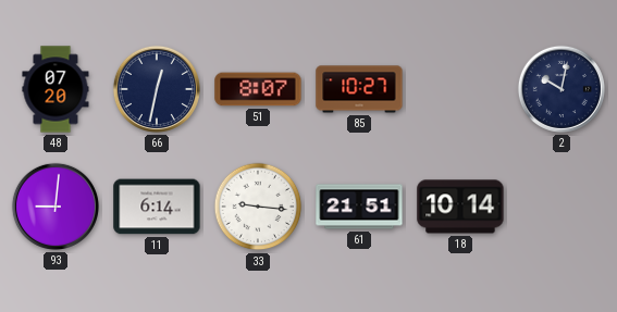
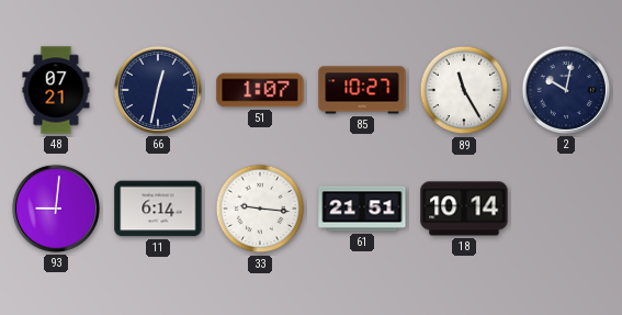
48: 07:20 -> 07:21 (56, 90)
51: 8:07 -> 1:07 (260, 90)
89: none -> 11:25 (464, 90)
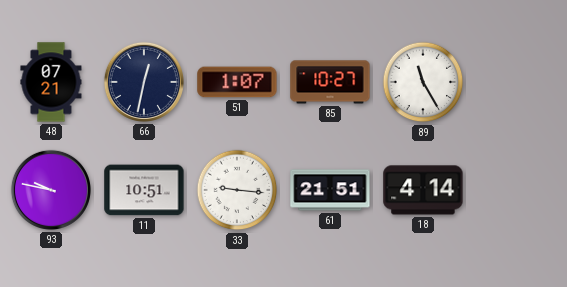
2: 10:02 -> none (566, 90)
93: 9:01 -> 9:47 (51, 190)
11: 6:14 -> 10:51 (144, 190)
18: 10:14 -> 4:14 (423, 190)
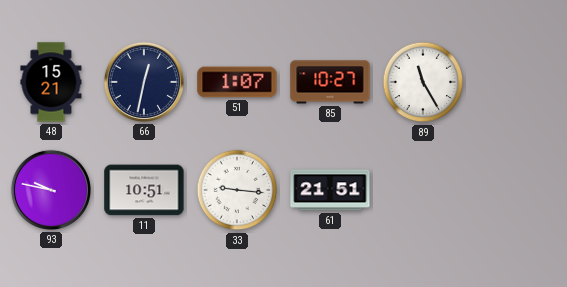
48: 07:21 -> 15:21 (51, 82)
18: 4:14 -> none (423, 190)
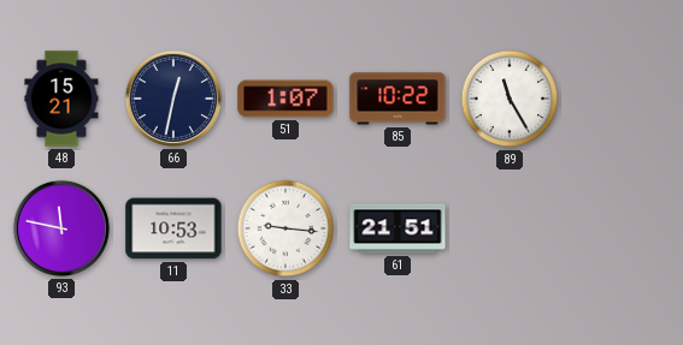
85: 10:27 -> 10:22 (398, 99)
93: 9:47 -> 11:47 (61, 228)
11: 10:51 -> 10:53 (173, 228)
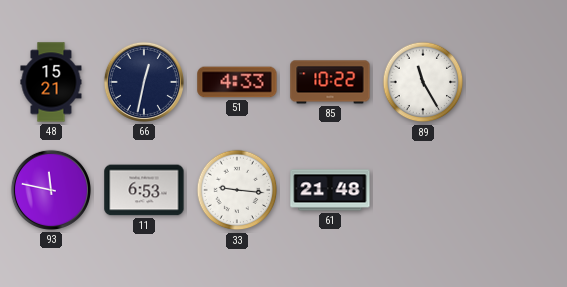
51: 1:07 -> 4:33 (237, 82)
11: 10:53 -> 6:53 (144, 190)
61: 21:51 -> 21:48 (330, 190)
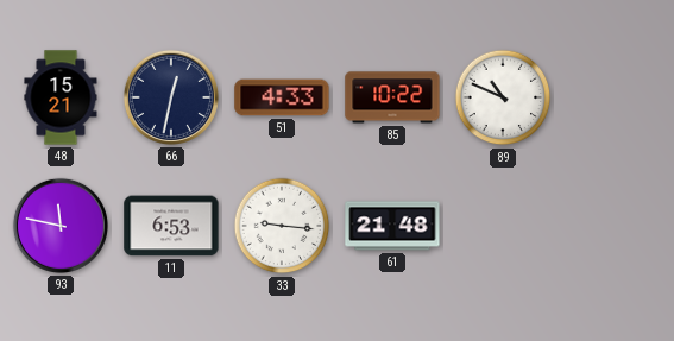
89: 11:25 -> 10:49 (503, 97)
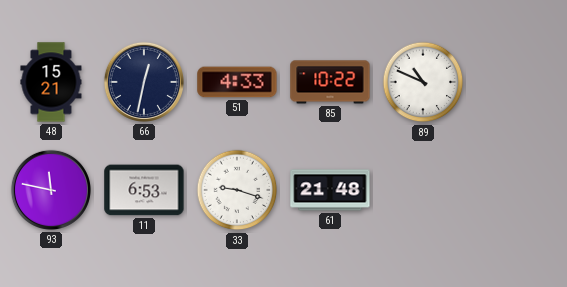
33: 9:16 -> 9:18 (237, 190)
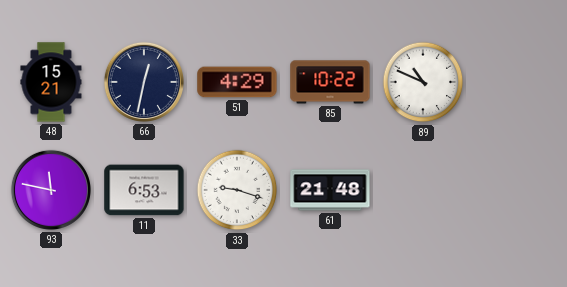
51: 4:33 -> 4:29 (237, 82)
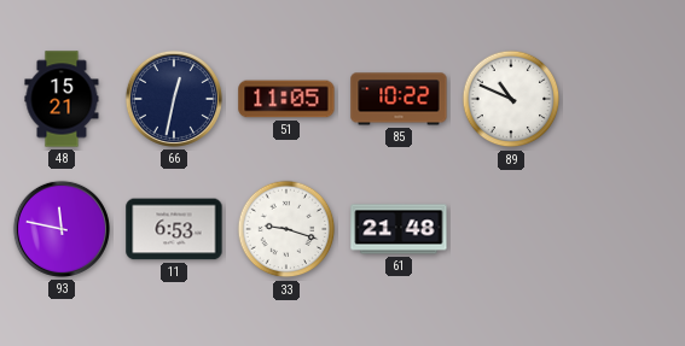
51: 4:29 -> 11:05 (286, 99)
